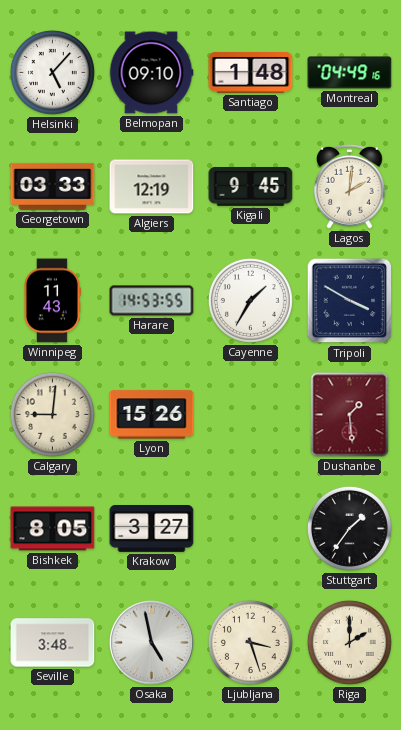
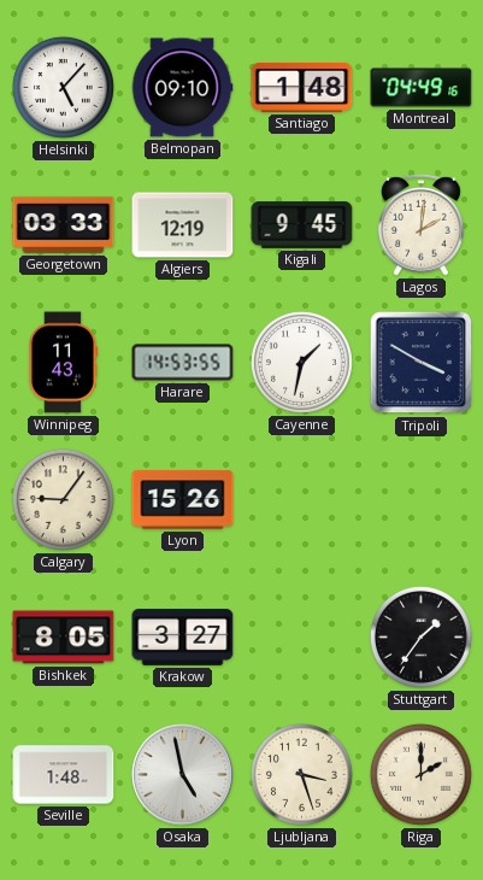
Cayenne: 1:35 -> 1:32 (301, 362)
Calgary: 9:01 -> 9:06 (63, 499)
Dushanbe: 1:29 -> none (350, 415)
Seville: 3:48 -> 1:48 (64, 775)
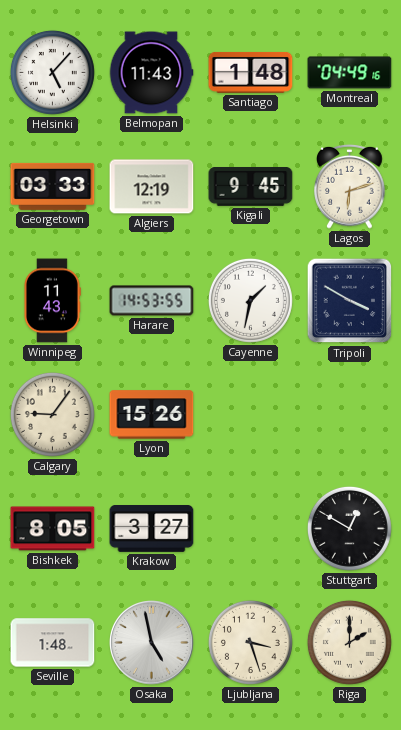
Belmopan: 09:10 -> 11:43 (151, 73)
Lagos: 2:01 -> 6:12 (350, 186)
Stuttgart: 1:36 -> 12:50 (349, 528)
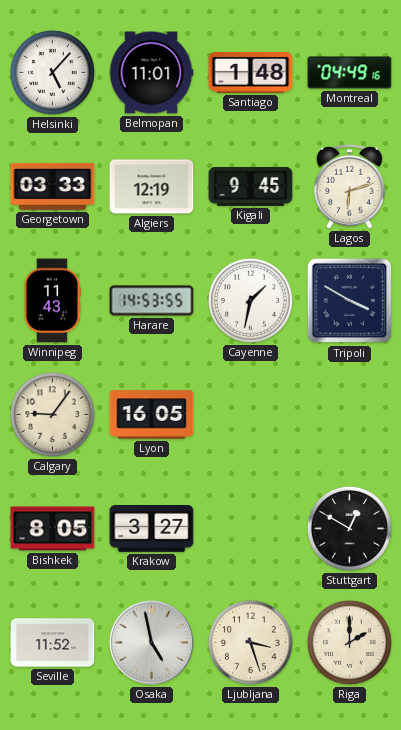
Belmopan: 11:43 -> 11:01 (151, 73)
Lyon: 15:26 -> 16:05 (152, 415)
Seville: 1:48 -> 11:52 (53, 643)
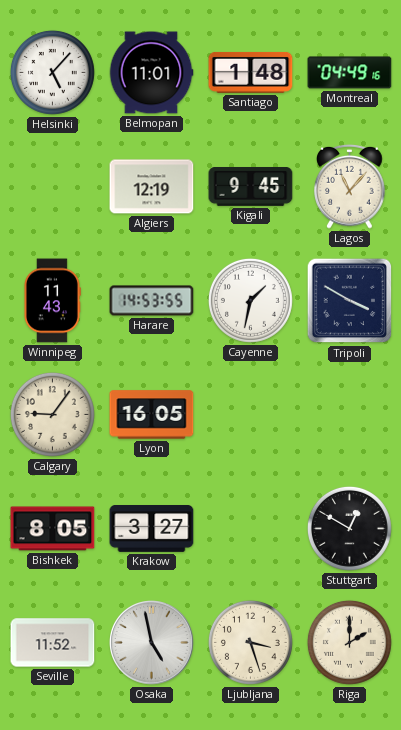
Georgetown: 03:33 -> none (53, 186)
Lagos: 6:12 -> 11:07 (350, 186)
